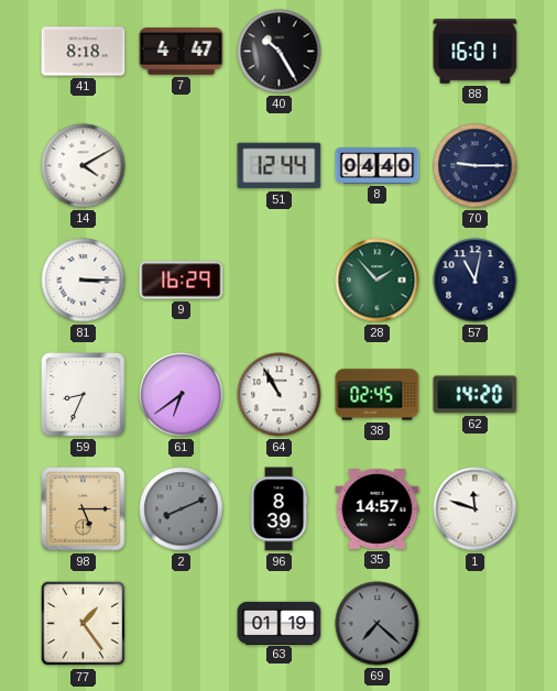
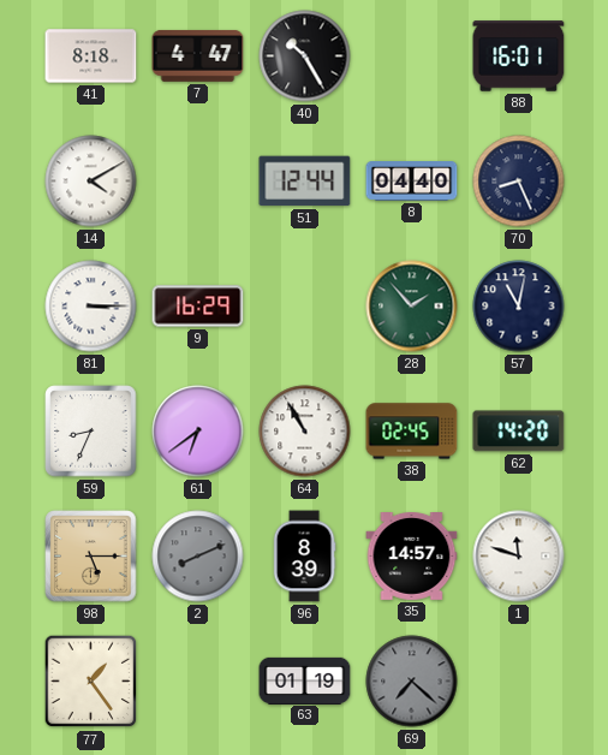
70: 9:15 -> 8:26 (519, 182)
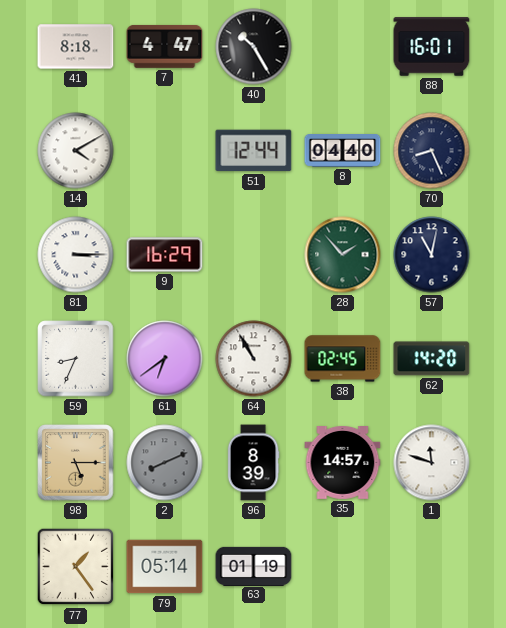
79: none -> 05:14 (165, 567)
69: 7:22 -> none (412, 682)
